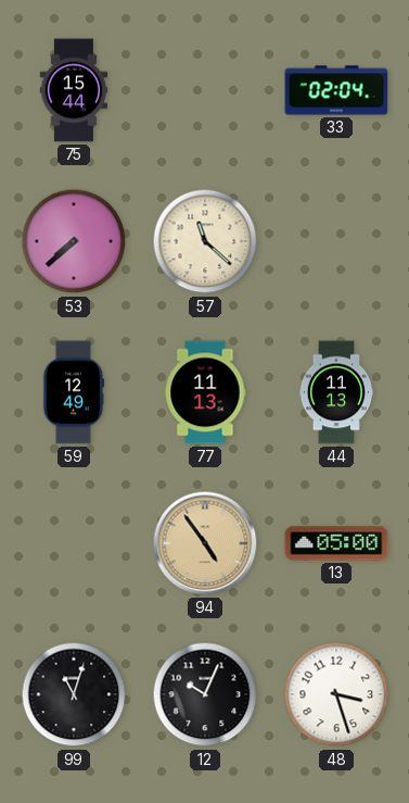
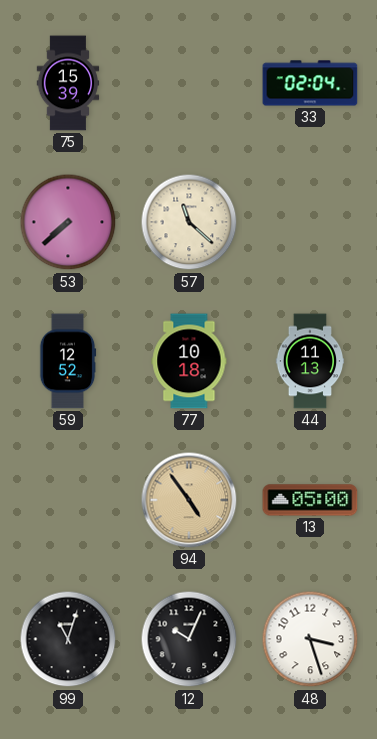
75: 15:44 -> 15:39 (68, 83)
59: 12:49 -> 12:52 (68, 361)
77: 11:13 -> 10:18 (189, 361)
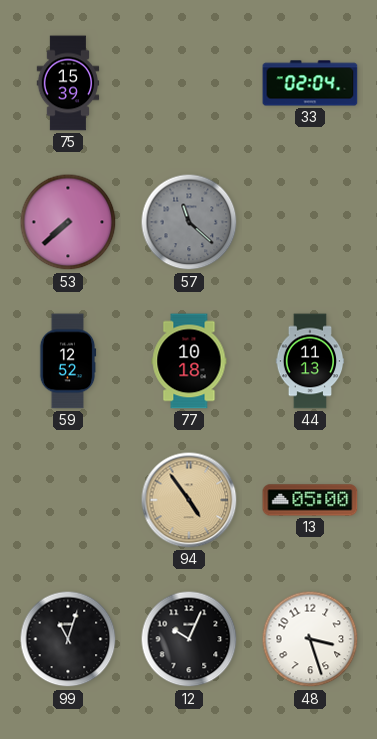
57 dial: cream -> grey (189, 222)
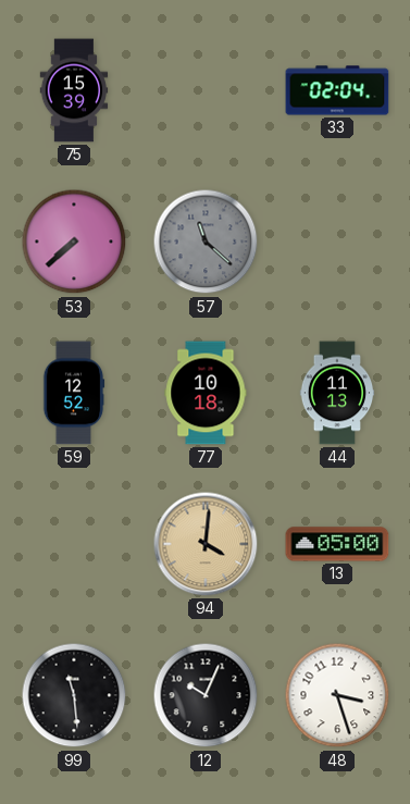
94: 4:54 -> 4:01 (206, 544)
99: 11:03 -> 11:29 (74, 695)
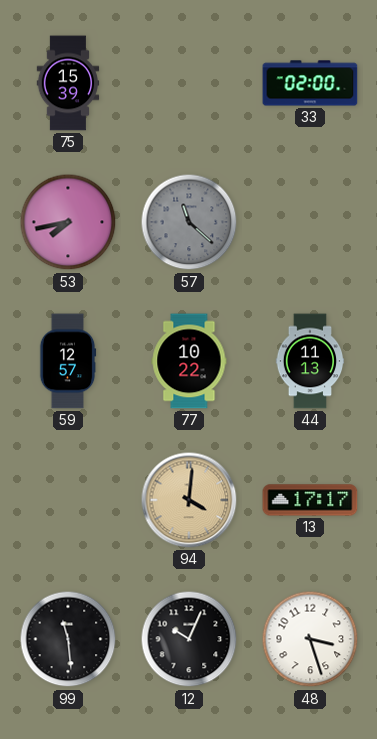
33: 02:04 -> 02:00 (310, 83)
53: 7:38 -> 7:43 (68, 222)
59: 12:52 -> 12:57 (68, 361)
77: 10:18 -> 10:22 (189, 361)
13: 05:00 -> 17:17 (310, 500)
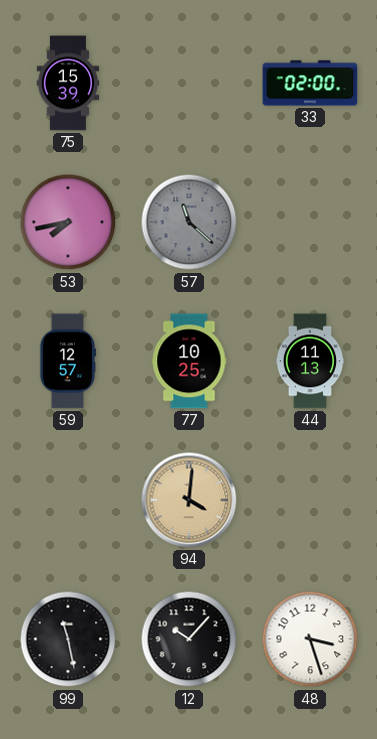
77: 10:22 -> 10:25 (189, 361)
13: 17:17 -> none (310, 500)
99: 11:29 -> 11:28 (68, 639)
12: 10:04 -> 10:07 (189, 639)
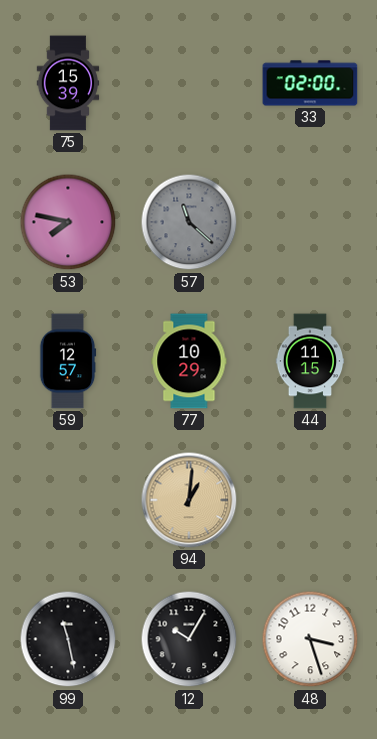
53: 7:43 -> 7:47 (68, 222)
77: 10:25 -> 10:29 (189, 361)
44: 11:13 -> 11:15 (310, 361)
94: 4:01 -> 1:01 (189, 500)
12: 10:07 -> 10:05 (189, 639)
